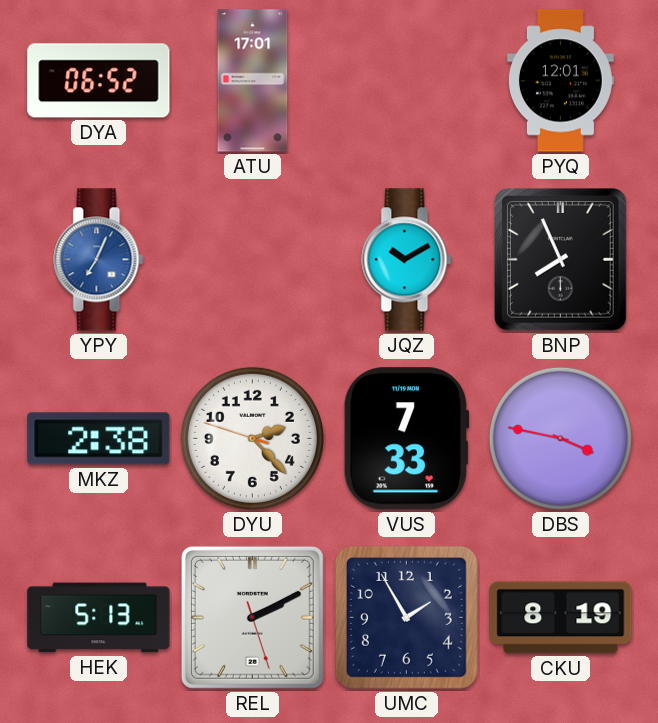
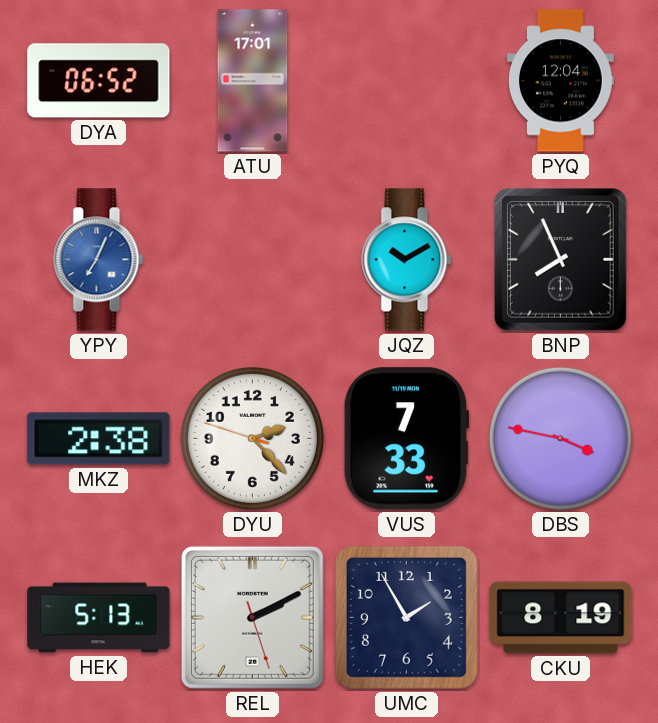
PYQ: 12:01 -> 12:04 (560, 81)
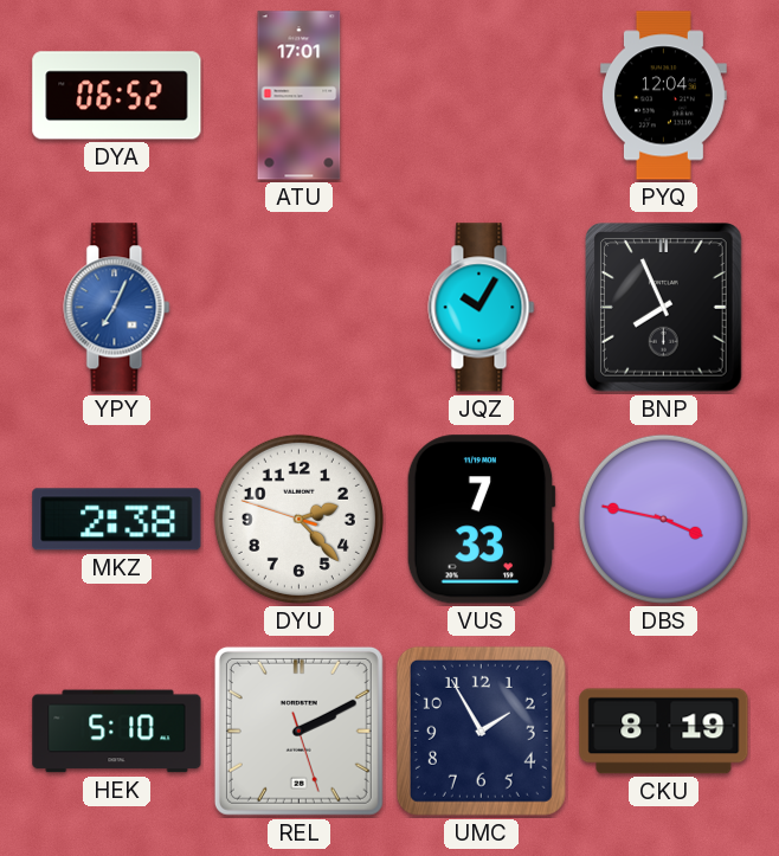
JQZ: 10:10 -> 10:05 (482, 308)
HEK: 5:13 -> 5:10 (117, 732)
